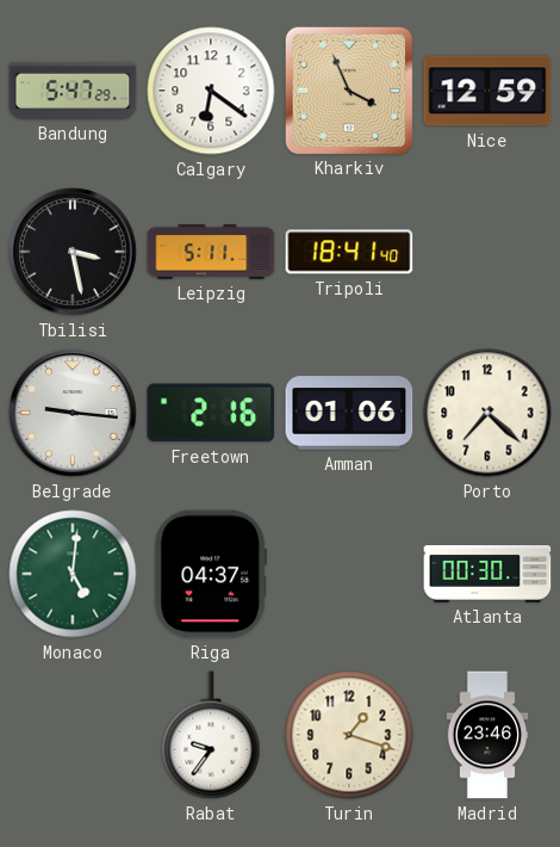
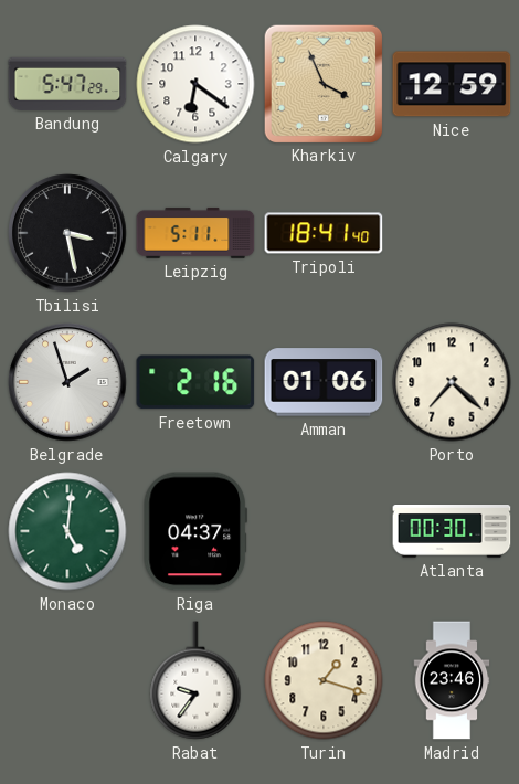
Belgrade: 9:16 -> 1:57 (67, 382)
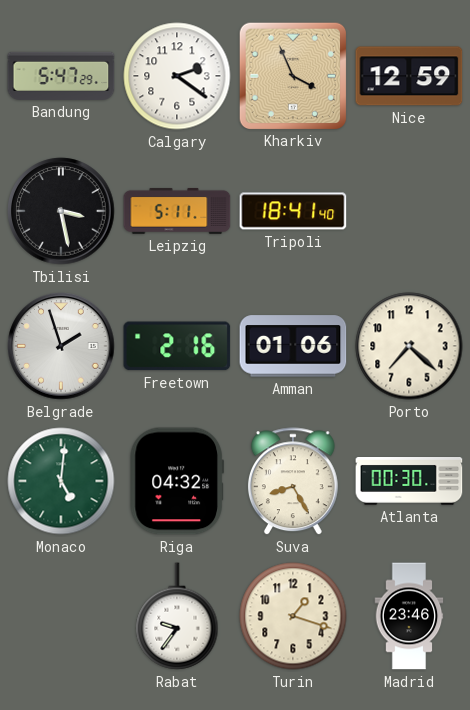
Calgary: 6:21 -> 2:21 (177, 76)
Riga: 04:37 -> 04:32 (177, 481)
Suva: none -> 8:25 (293, 482)
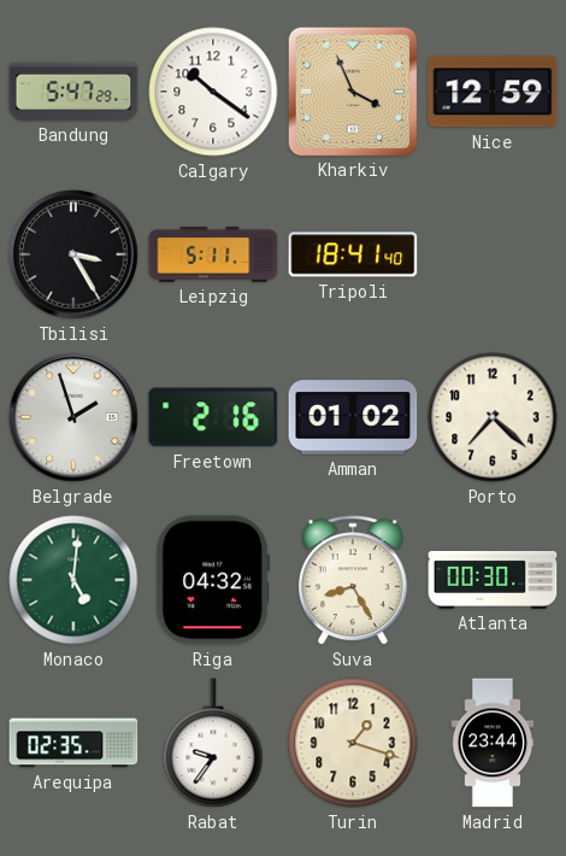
Calgary: 2:21 -> 10:21 (213, 92)
Tbilisi: 3:28 -> 3:25 (73, 254)
Amman: 01:06 -> 01:02 (353, 417)
Arequipa: none -> 02:35 (73, 743)
Madrid: 23:46 -> 23:44 (493, 743)
